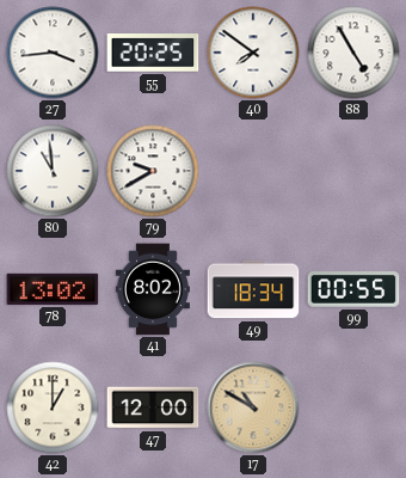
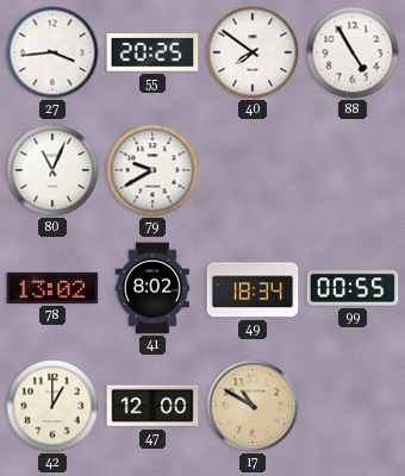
80: 10:59 -> 11:04 (52, 170)
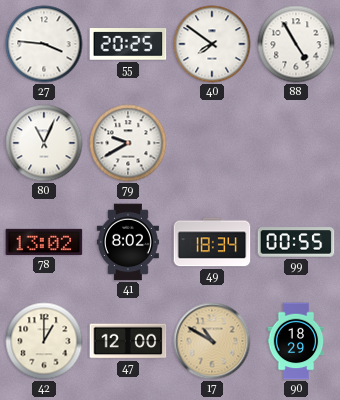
27: 3:44 -> 3:46 (44, 44)
90: none -> 18:29 (296, 341)
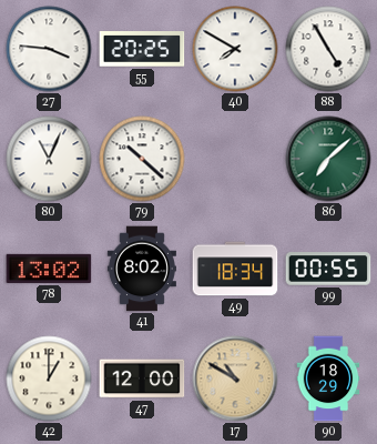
40: 7:51 -> 7:50 (235, 49)
79: 9:40 -> 10:22 (142, 159)
86: none -> 7:08 (328, 159)
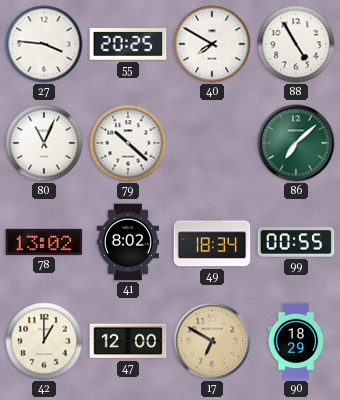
17: 10:50 -> 6:50 (212, 341)
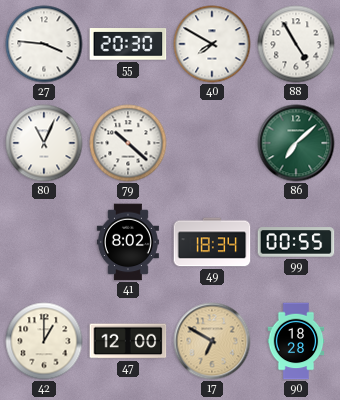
55: 20:25 -> 20:30 (128, 44)
78: 13:02 -> none (44, 242)
90: 18:29 -> 18:28 (296, 341)
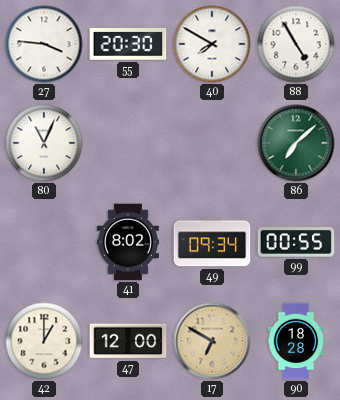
79: 10:22 -> none (128, 143)
49: 18:34 -> 09:34 (212, 242)
